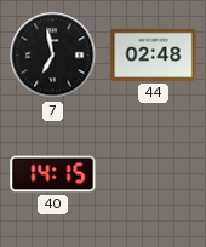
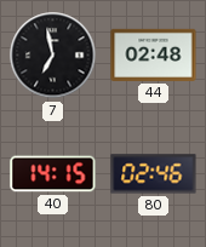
80: none -> 02:46 (154, 174)
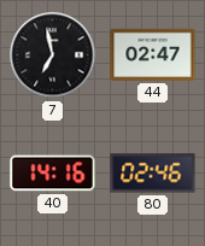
44: 02:48 -> 02:47 (153, 54)
40: 14:15 -> 14:16 (53, 174)
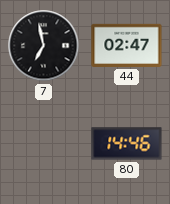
40: 14:16 -> none (53, 174)
80: 02:46 -> 14:46 (127, 144)
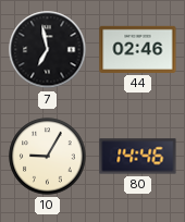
44: 02:47 -> 02:46 (138, 49)
10: none -> 9:05 (48, 157)
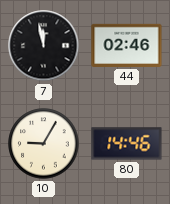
7: 6:58 -> 11:58 (44, 46)
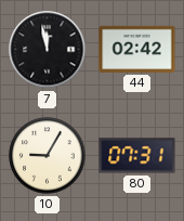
44: 02:46 -> 02:42 (137, 49)
80: 14:46 -> 07:31 (137, 156)
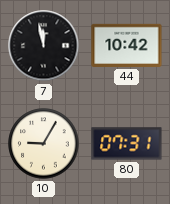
44: 02:42 -> 10:42 (127, 45)
